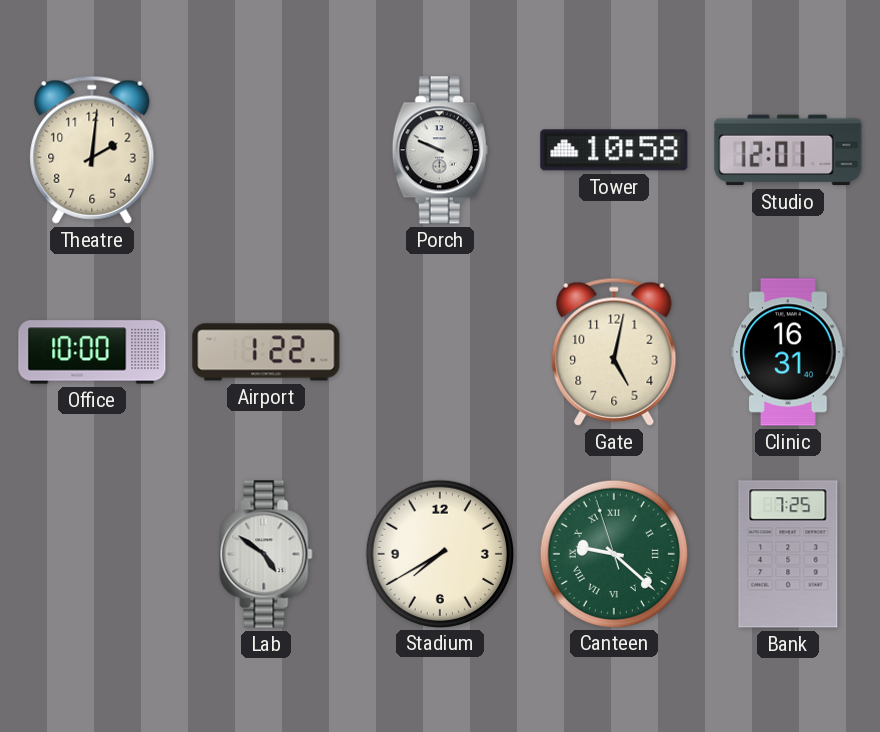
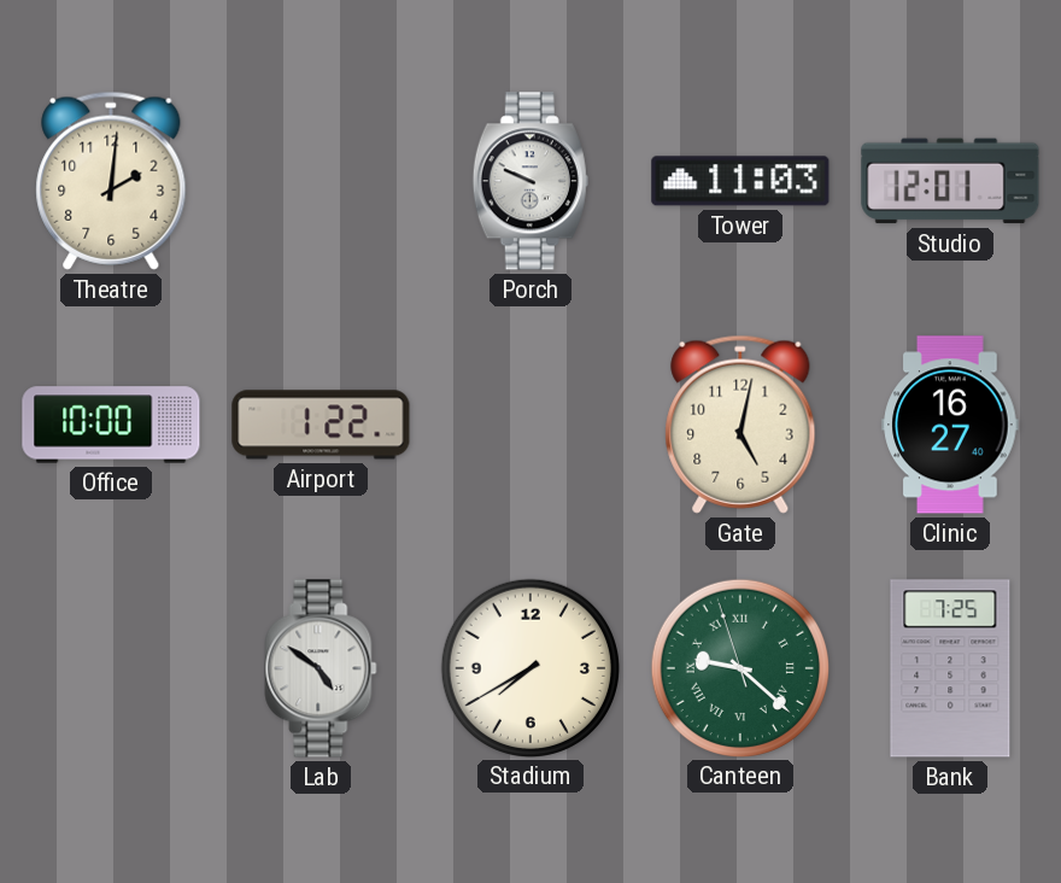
Tower: 10:58 -> 11:03 (740, 181)
Clinic: 16:31 -> 16:27 (950, 425)
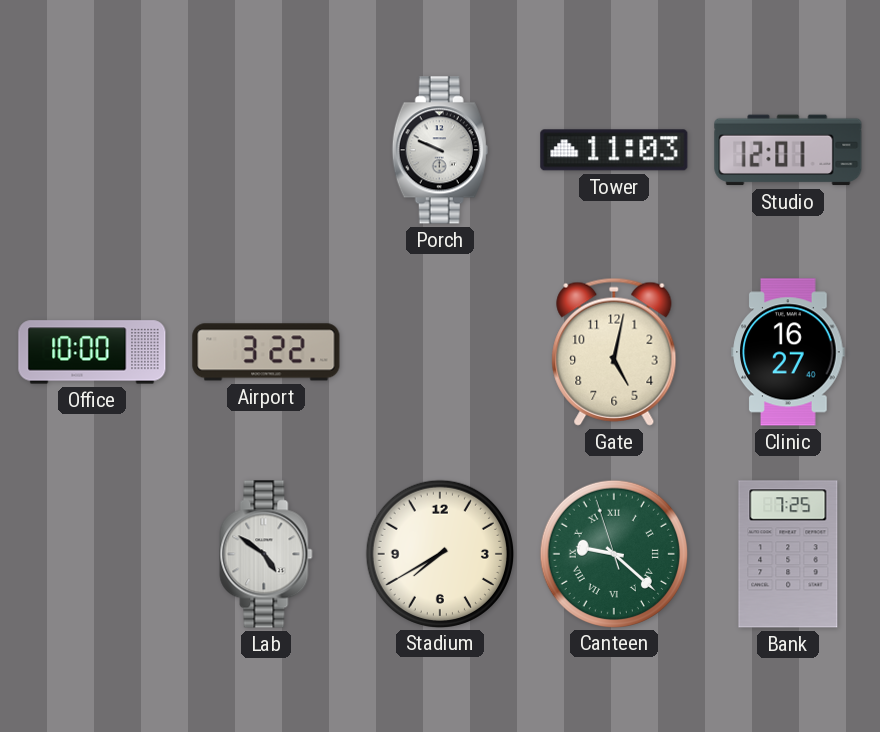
Theatre: 2:01 -> none (111, 181)
Airport: 1:22 -> 3:22 (266, 352)
